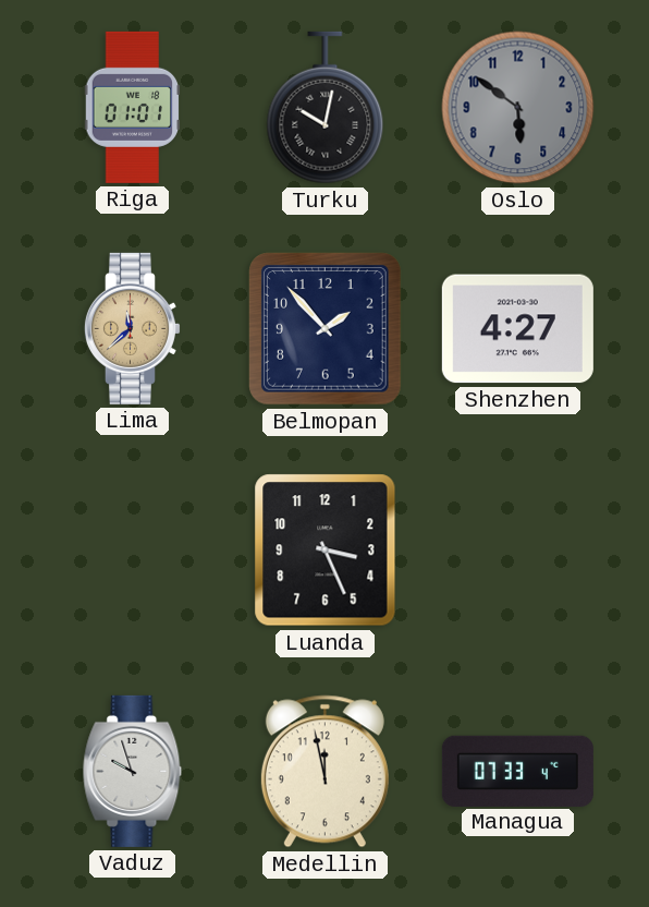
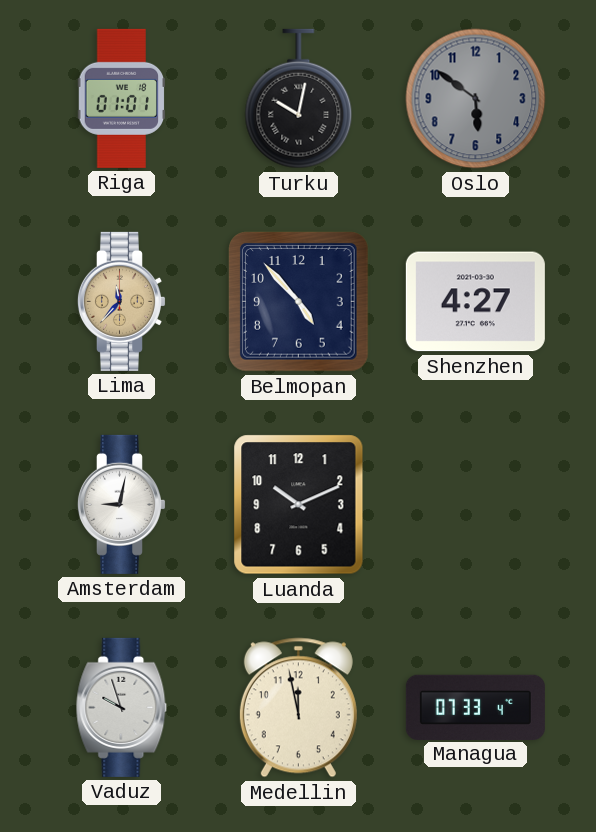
Lima: 11:38 -> 11:37 (121, 301)
Belmopan: 1:53 -> 4:53 (299, 302)
Amsterdam: none -> 9:02 (121, 504)
Luanda: 3:26 -> 10:11 (299, 505)
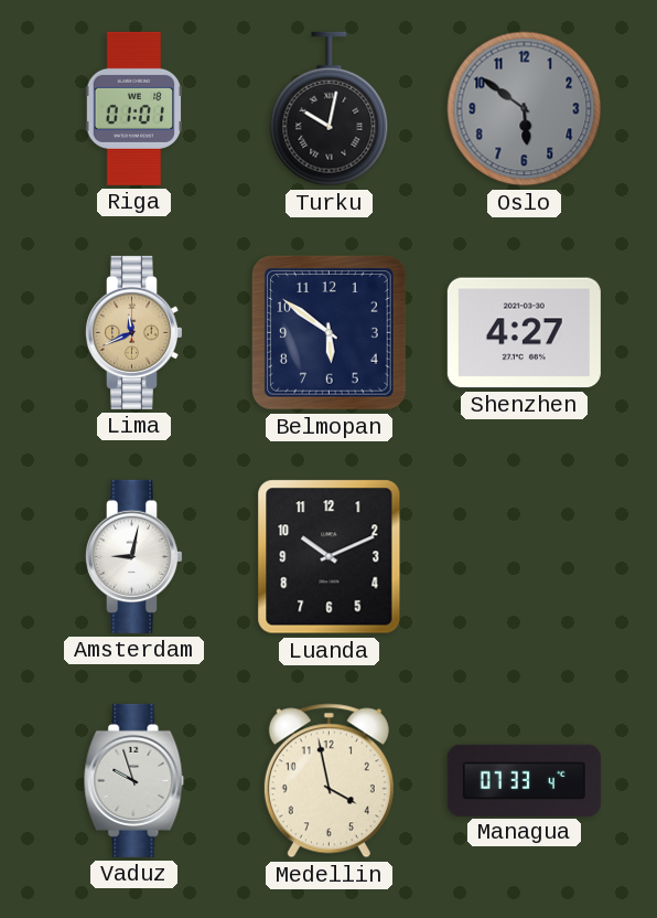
Lima: 11:37 -> 11:41 (133, 332)
Belmopan: 4:53 -> 5:51 (330, 333)
Medellin: 11:58 -> 3:58 (328, 781)
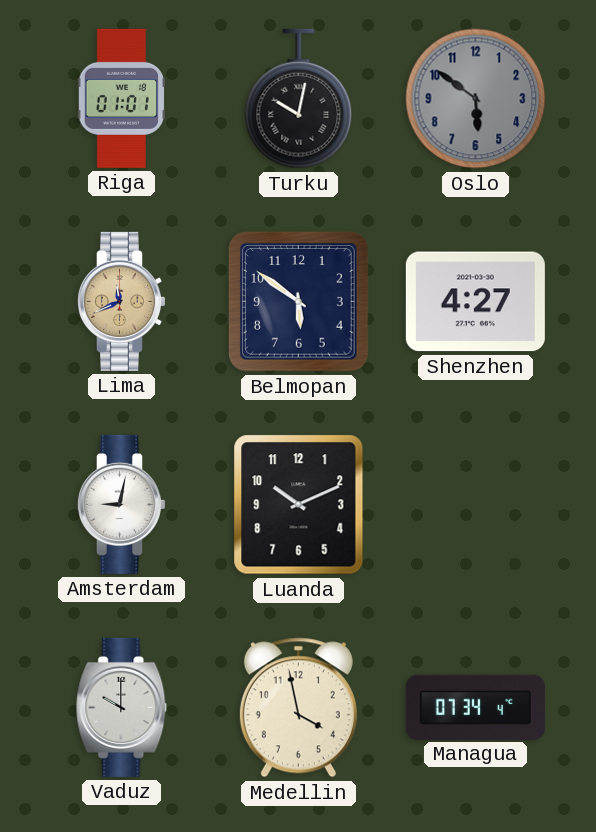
Vaduz: 9:57 -> 10:00 (122, 707)
Managua: 07:33 -> 07:34 (475, 707)
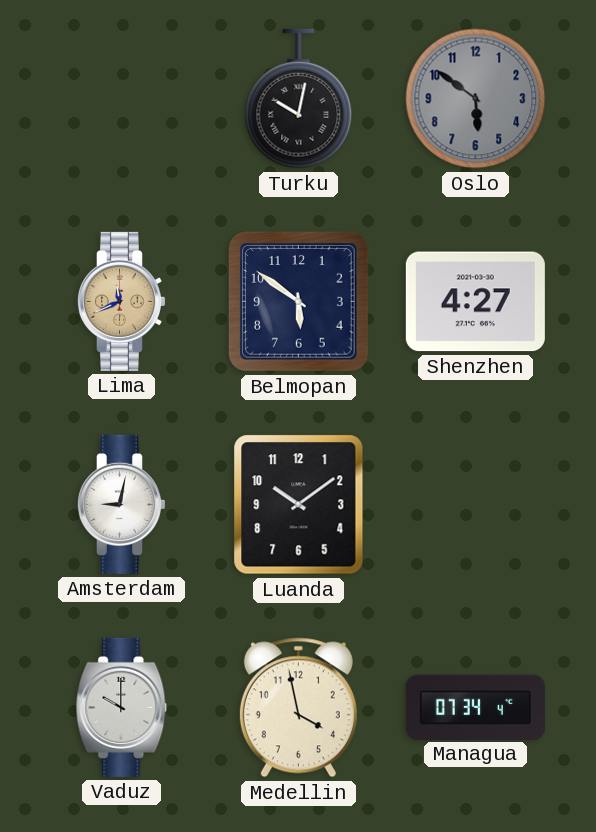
Riga: 01:01 -> none (122, 98)
Luanda: 10:11 -> 10:09 (299, 505)
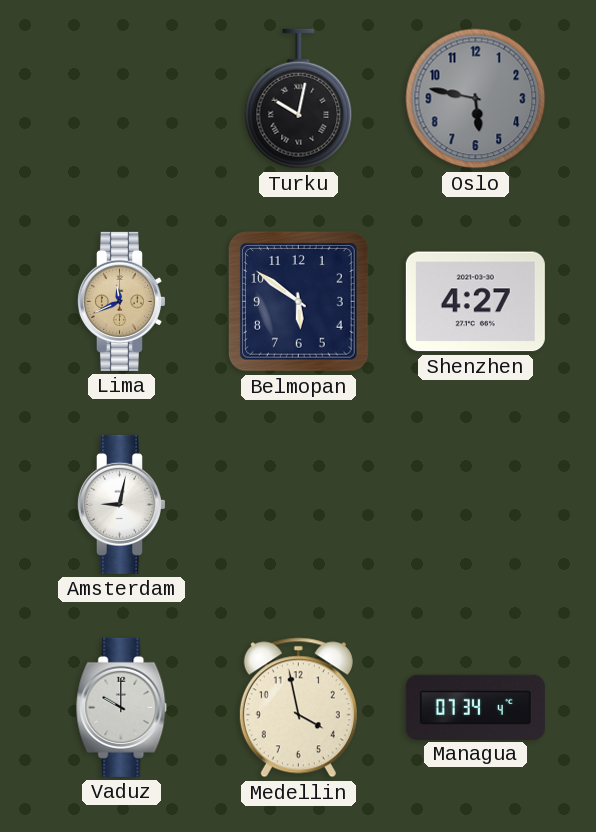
Oslo: 5:51 -> 5:47 (476, 99)
Luanda: 10:09 -> none (299, 505)
